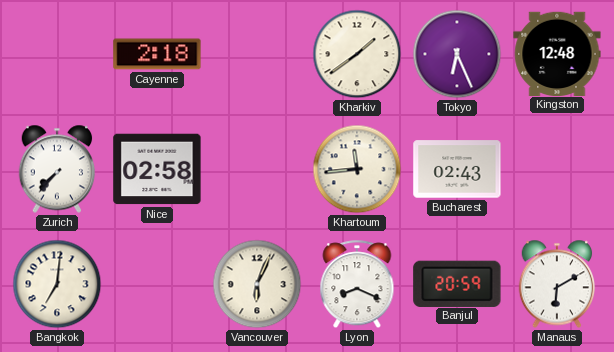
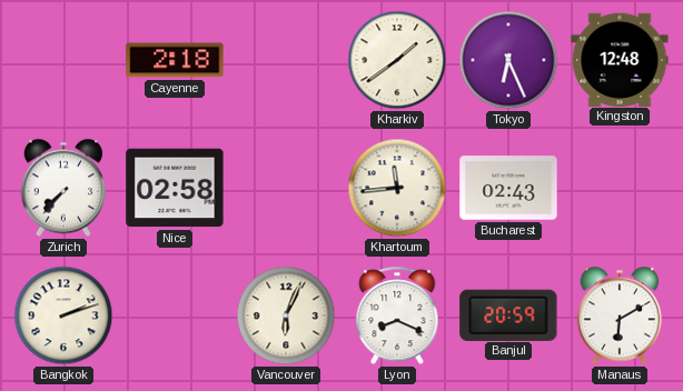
Bangkok: 7:01 -> 2:12 (63, 315)
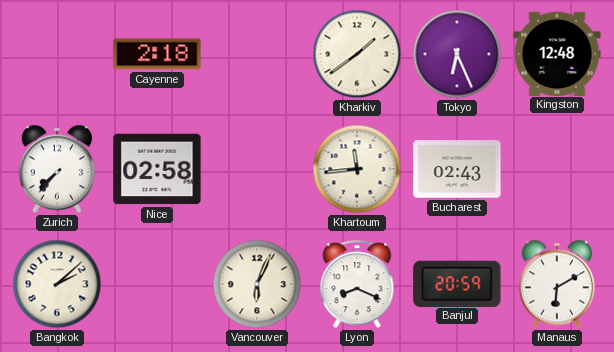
Bangkok: 2:12 -> 2:08 (57, 284)
